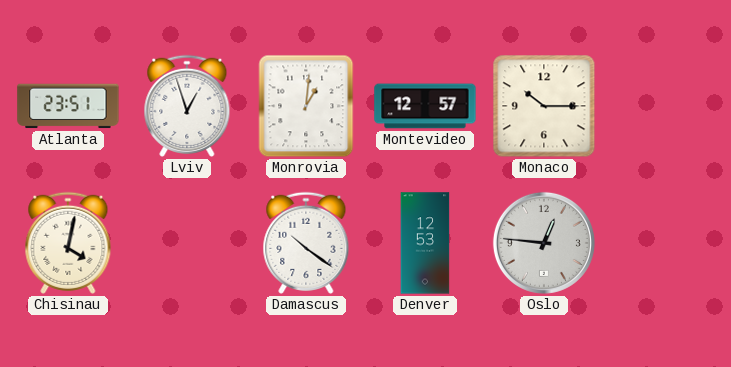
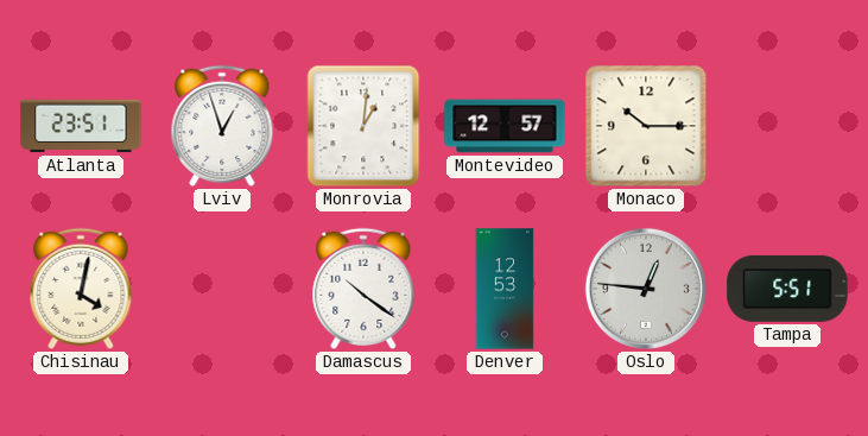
Tampa: none -> 5:51 (787, 289)
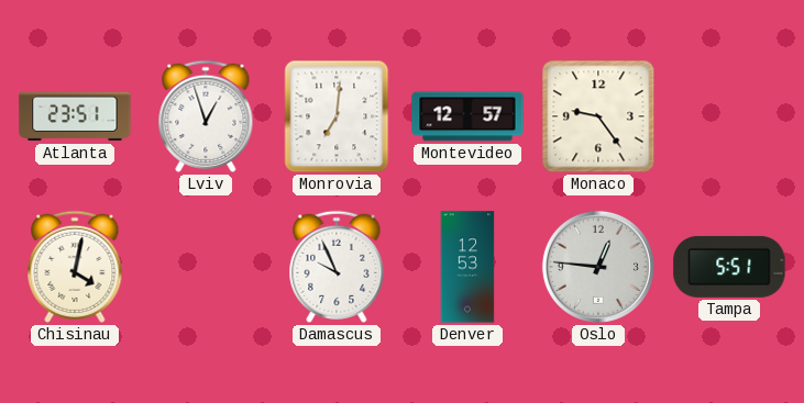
Monrovia: 1:01 -> 7:01 (337, 116)
Monaco: 10:15 -> 9:24 (598, 116)
Damascus: 10:21 -> 9:56 (337, 267)
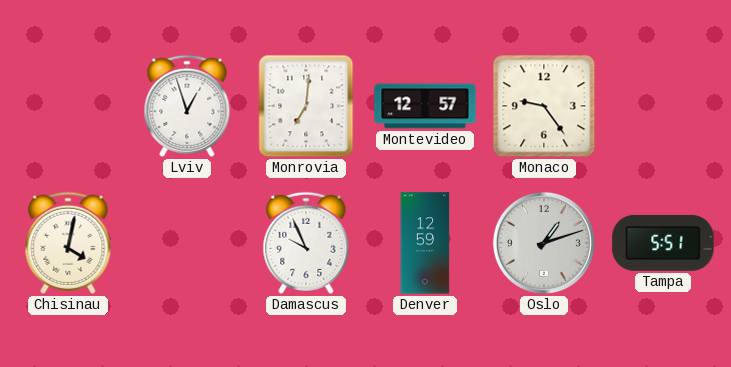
Atlanta: 23:51 -> none (75, 116)
Denver: 12:53 -> 12:59 (425, 243)
Oslo: 12:46 -> 1:12 (544, 243)
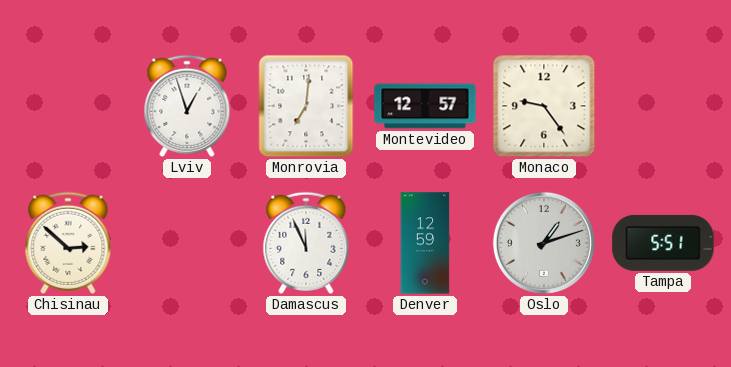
Chisinau: 4:02 -> 2:52 (68, 243)
Damascus: 9:56 -> 11:56 (306, 243)
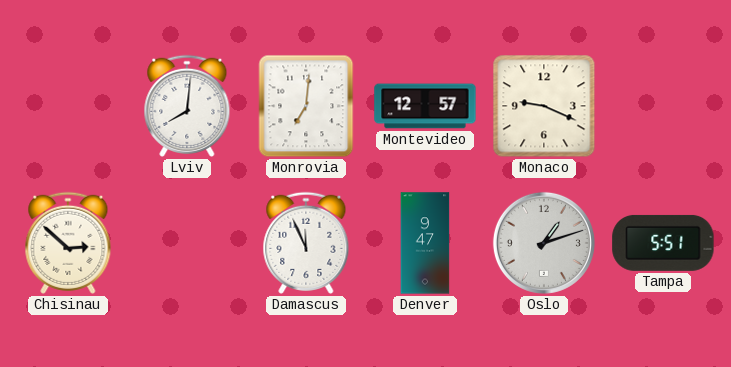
Lviv: 12:57 -> 8:01 (187, 106)
Monaco: 9:24 -> 9:19 (544, 106)
Denver: 12:59 -> 9:47 (425, 243)
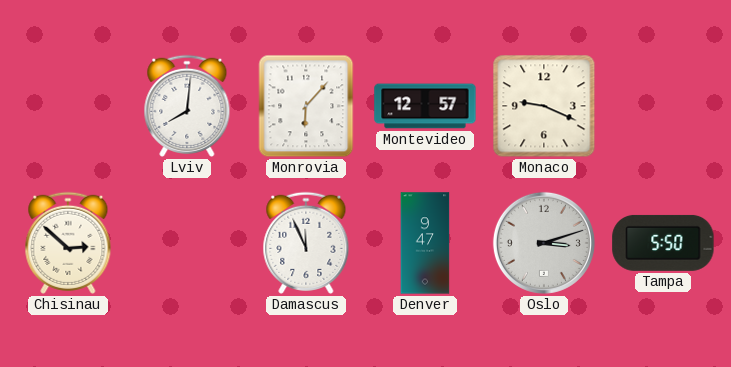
Monrovia: 7:01 -> 6:07 (306, 106)
Oslo: 1:12 -> 3:12 (544, 243)
Tampa: 5:51 -> 5:50 (663, 243)
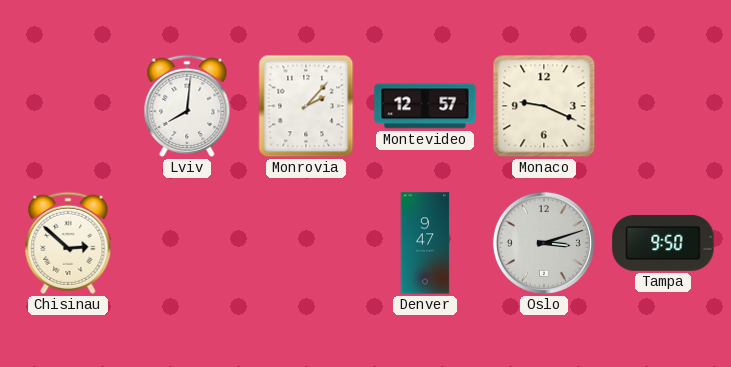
Monrovia: 6:07 -> 2:07 (306, 106)
Damascus: 11:56 -> none (306, 243)
Tampa: 5:50 -> 9:50 (663, 243)
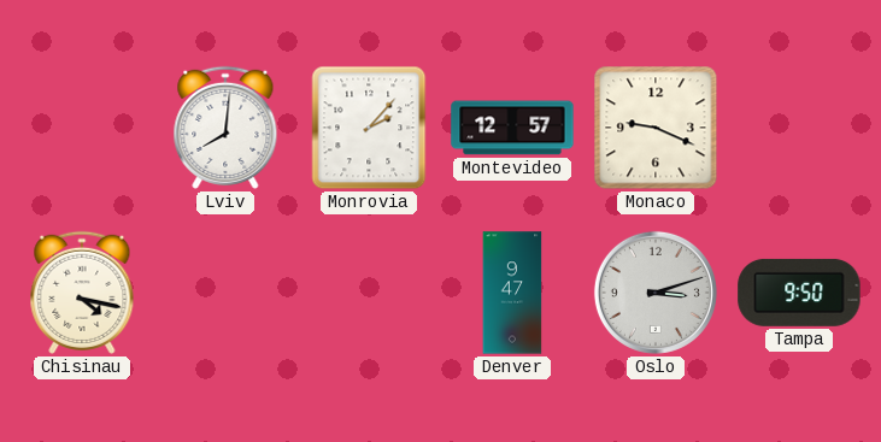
Chisinau: 2:52 -> 4:17 (82, 293)
